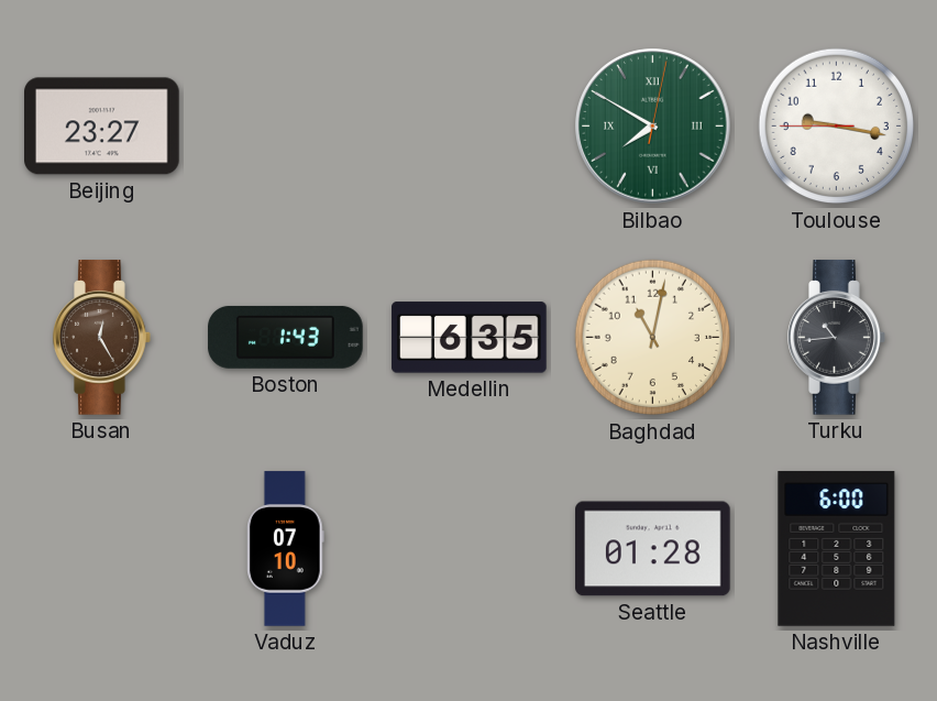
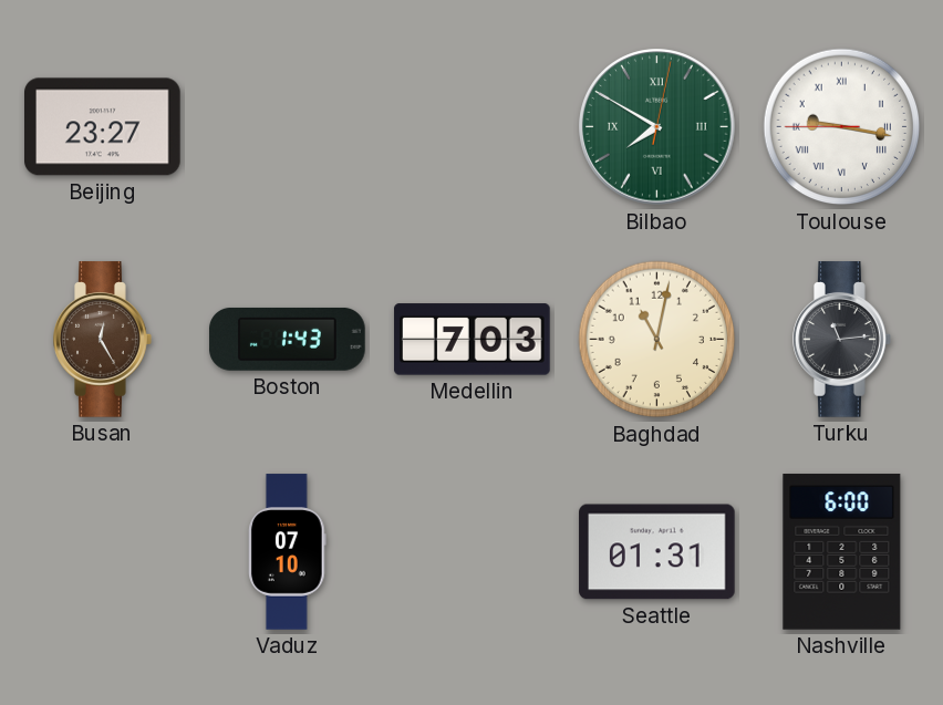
Toulouse numerals: Arabic -> Roman (842, 127)
Medellin: 6:35 -> 7:03 (473, 340)
Turku: 10:44 -> 11:14 (842, 340)
Seattle: 01:28 -> 01:31 (657, 552)
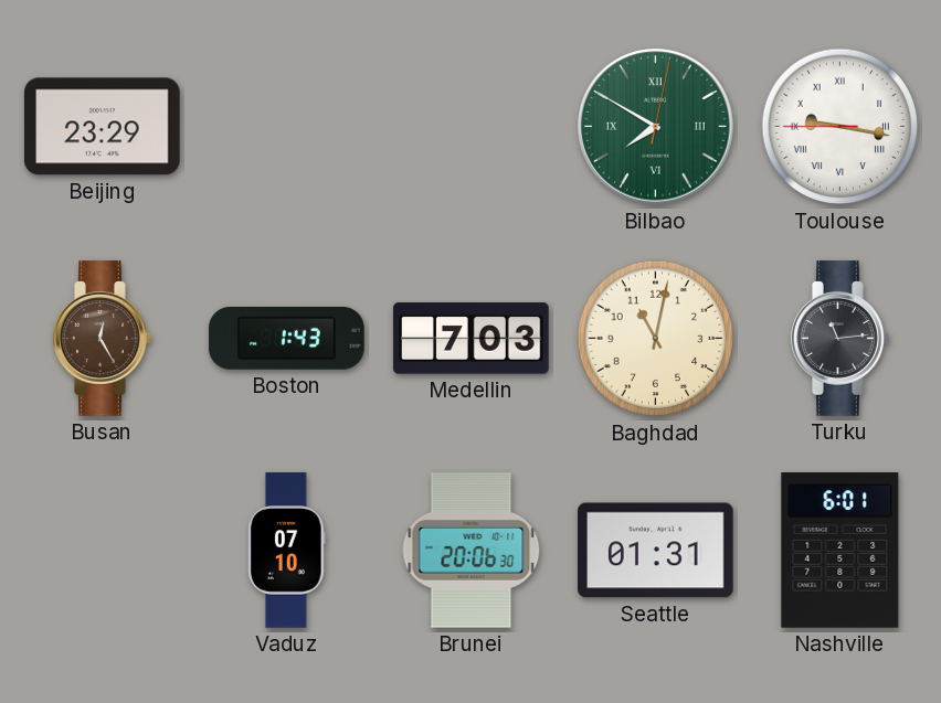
Beijing: 23:27 -> 23:29 (103, 127)
Brunei: none -> 20:06 (472, 551)
Nashville: 6:00 -> 6:01 (840, 551)
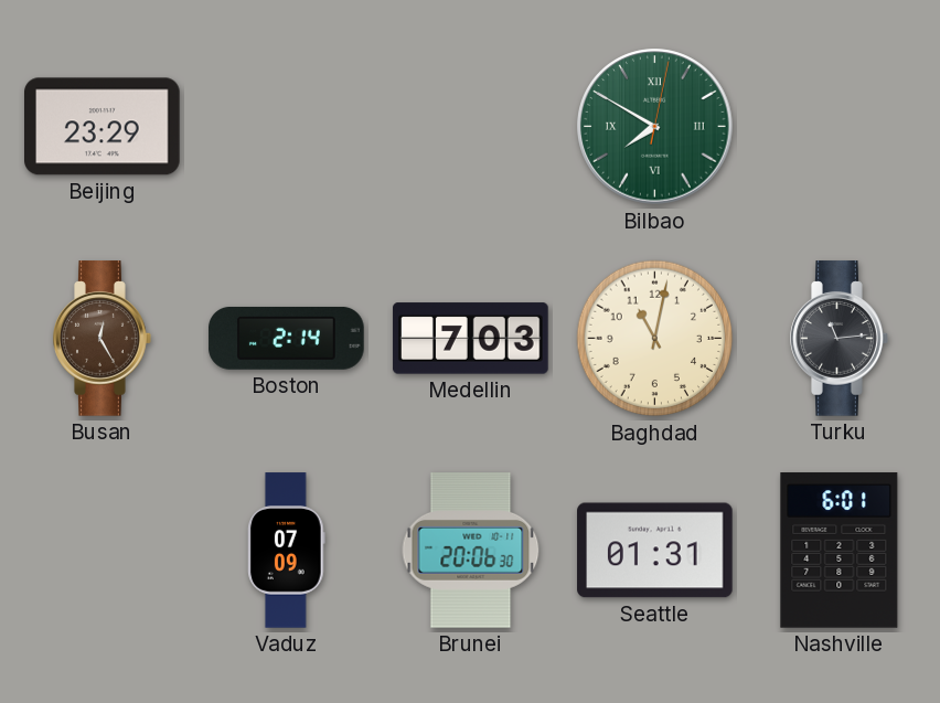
Toulouse: 9:16 -> none (840, 127)
Boston: 1:43 -> 2:14 (287, 338)
Vaduz: 07:10 -> 07:09 (287, 551)
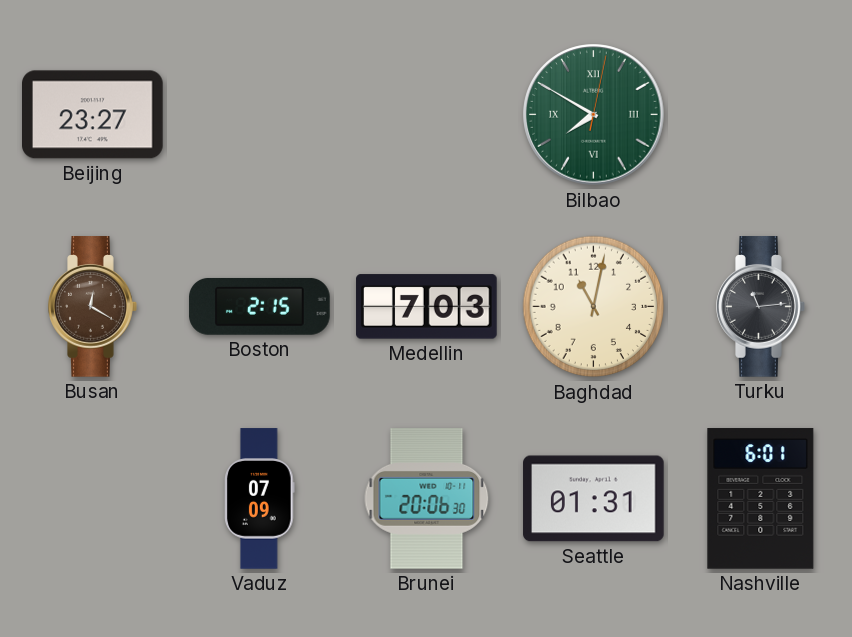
Beijing: 23:29 -> 23:27 (93, 115)
Busan: 12:25 -> 12:20 (93, 307)
Boston: 2:14 -> 2:15 (260, 306)
